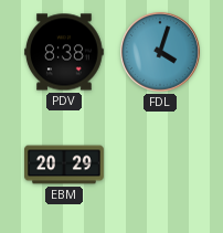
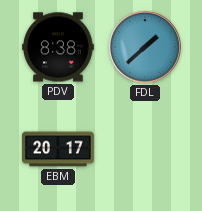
FDL: 4:03 -> 1:38 (145, 47)
EBM: 20:29 -> 20:17 (58, 149)
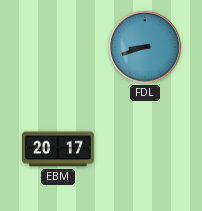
PDV: 8:38 -> none (58, 47)
FDL: 1:38 -> 8:42 (145, 47)
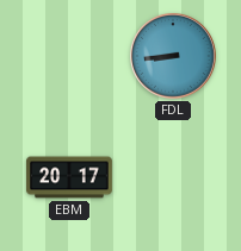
FDL: 8:42 -> 8:44 (173, 56)
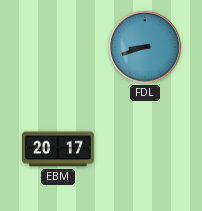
FDL: 8:44 -> 8:42 (145, 47)
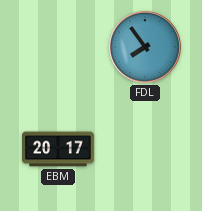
FDL: 8:42 -> 7:54 (145, 47)
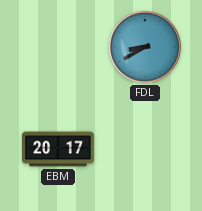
FDL: 7:54 -> 8:40 (145, 47)
